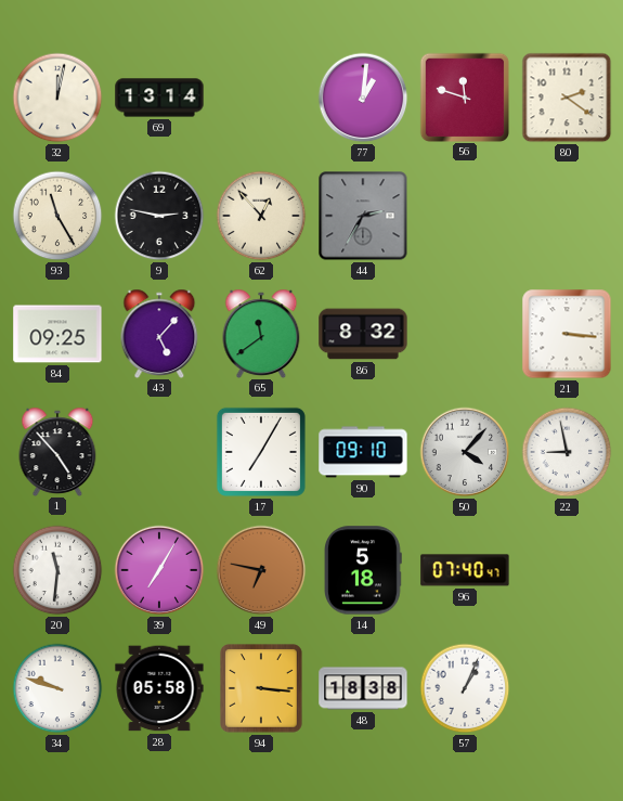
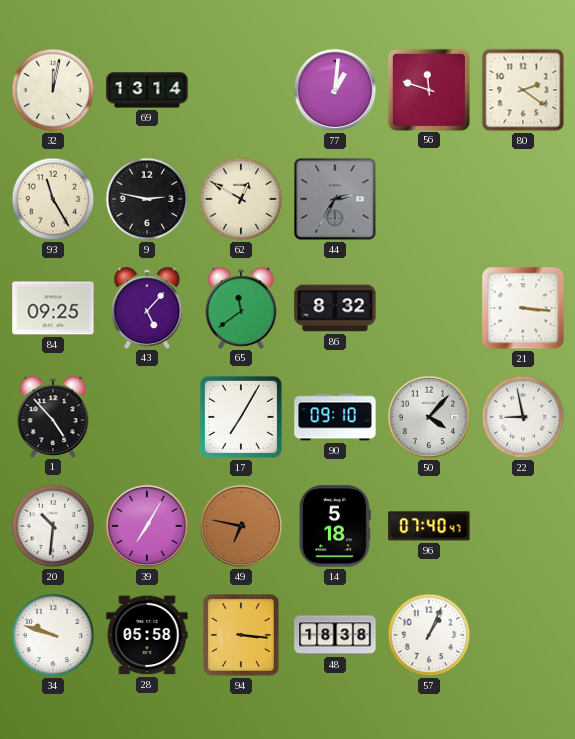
62: 12:53 -> 12:50 (241, 199)
20: 11:31 -> 10:31 (53, 526)
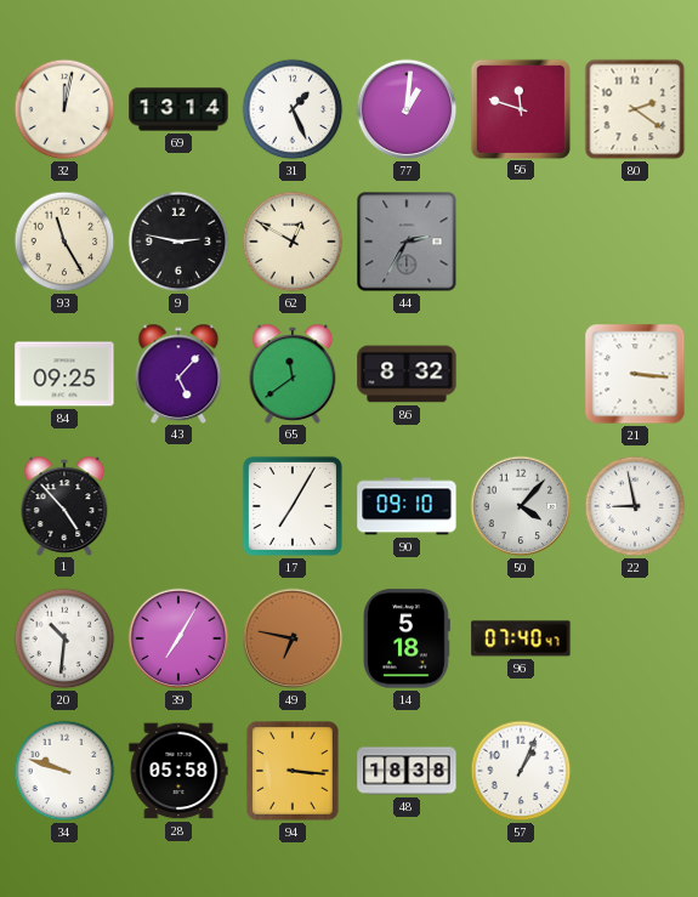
31: none -> 1:26 (293, 109)
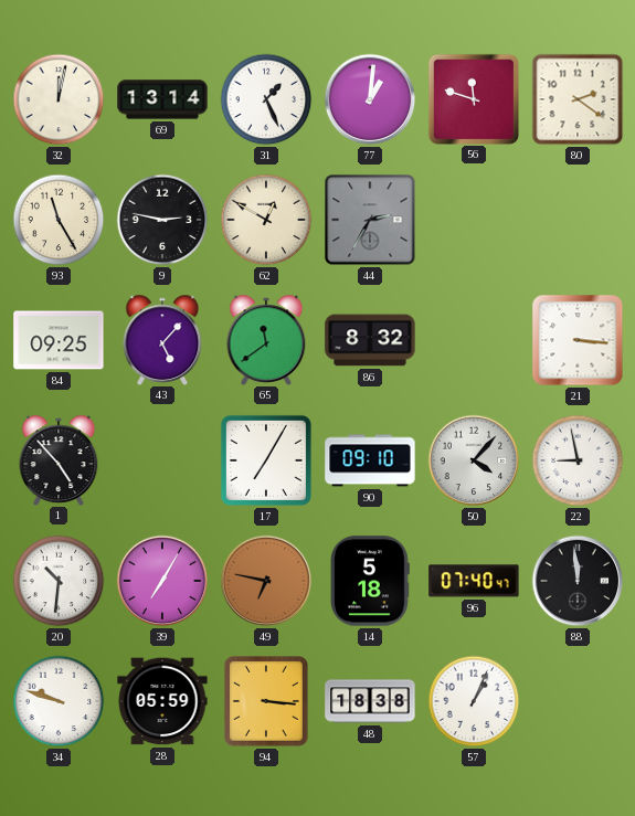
88: none -> 11:59 (578, 581)
28: 05:58 -> 05:59 (162, 701)
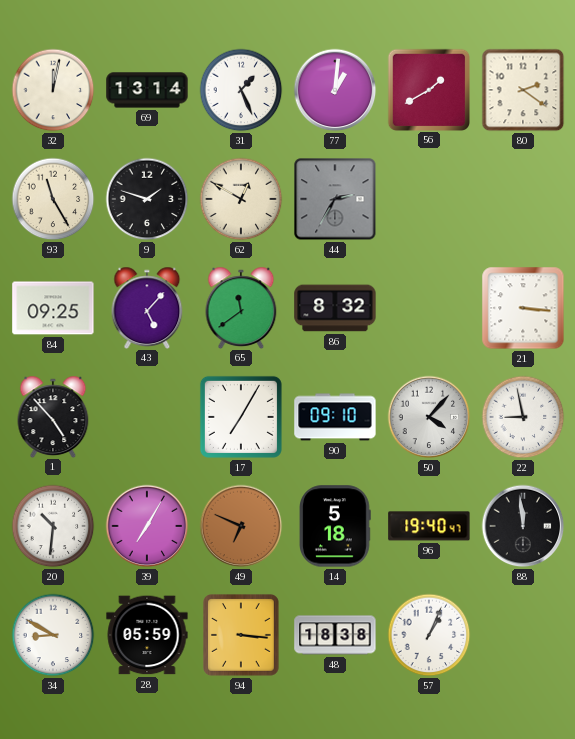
56: 11:48 -> 1:40 (428, 89)
9: 2:47 -> 1:48 (147, 199)
49: 6:47 -> 6:49 (241, 526)
96: 07:40 -> 19:40 (429, 526)
34: 9:48 -> 8:50 (53, 635)
